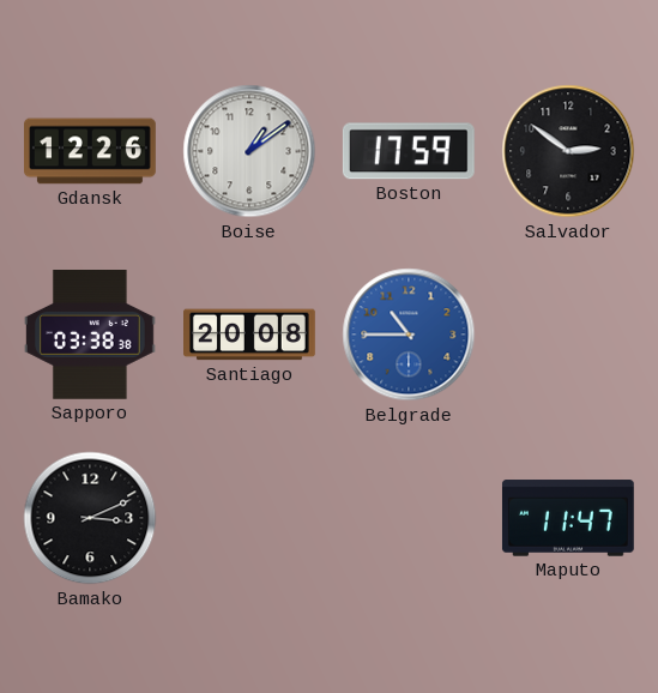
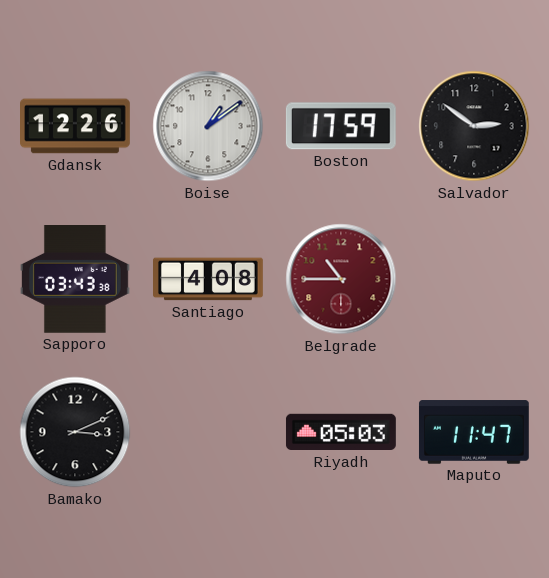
Sapporo: 03:38 -> 03:43 (75, 280)
Santiago: 20:08 -> 4:08 (209, 279)
Belgrade dial: blue -> burgundy (341, 279)
Riyadh: none -> 05:03 (341, 432)
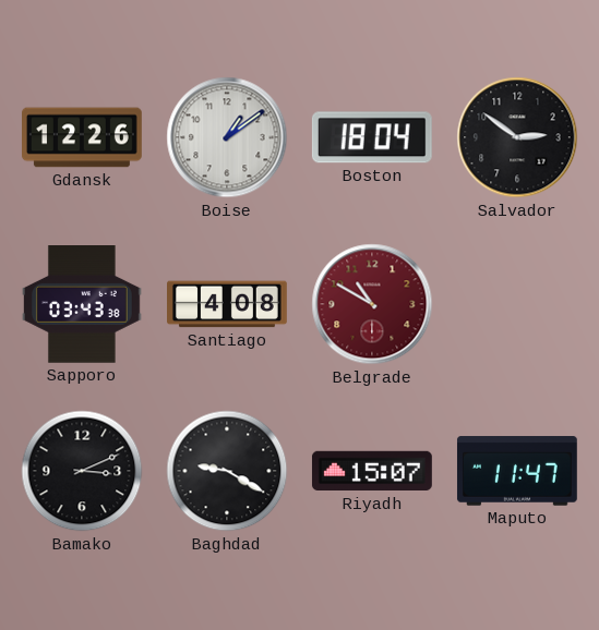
Boston: 17:59 -> 18:04 (372, 137)
Belgrade: 10:45 -> 10:50 (372, 304)
Baghdad: none -> 9:20 (227, 471)
Riyadh: 05:03 -> 15:07 (372, 471)
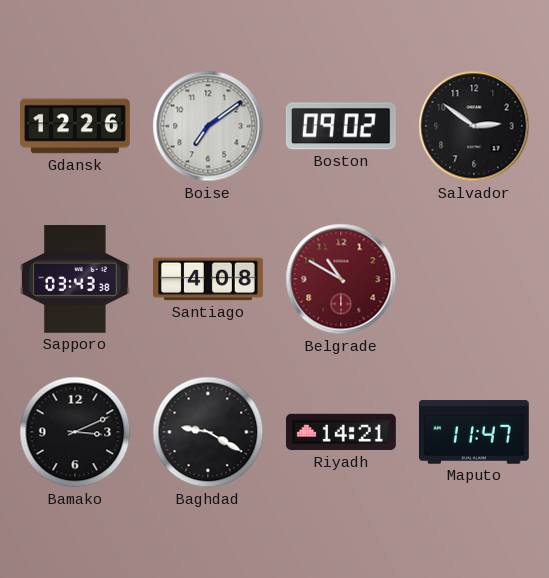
Boise: 1:09 -> 7:09 (208, 126)
Boston: 18:04 -> 09:02 (341, 126)
Riyadh: 15:07 -> 14:21 (341, 432)
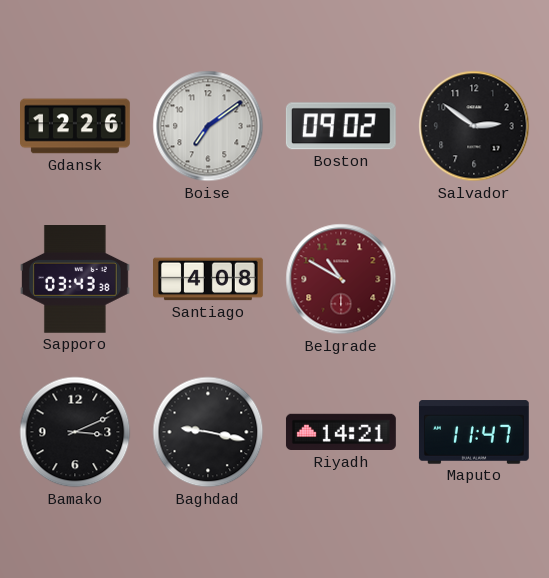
Baghdad: 9:20 -> 9:17 (208, 432)
